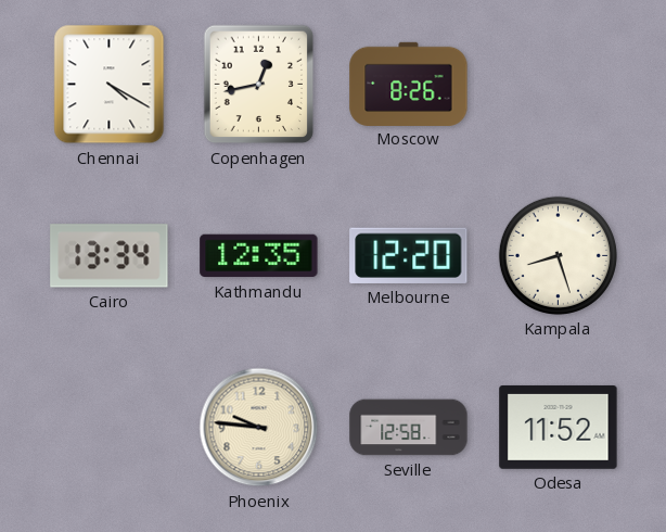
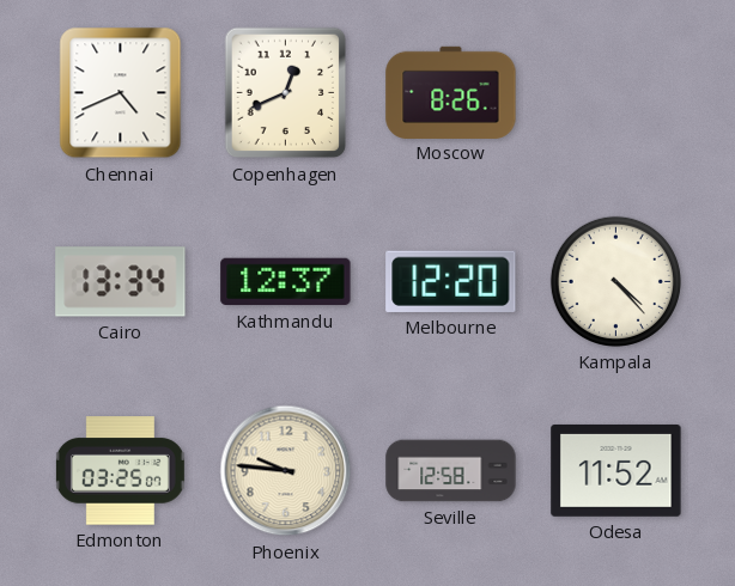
Chennai: 4:20 -> 4:41 (121, 93)
Copenhagen: 12:43 -> 12:41 (286, 93)
Kathmandu: 12:35 -> 12:37 (286, 282)
Kampala: 8:27 -> 4:23 (615, 281)
Edmonton: none -> 03:25 (120, 471)
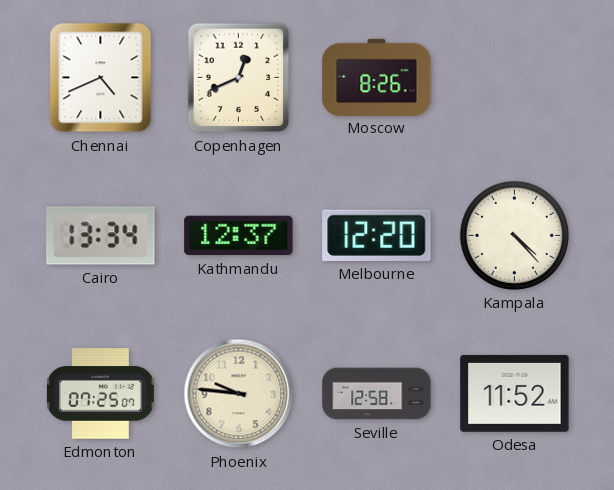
Edmonton: 03:25 -> 07:25 (100, 394)
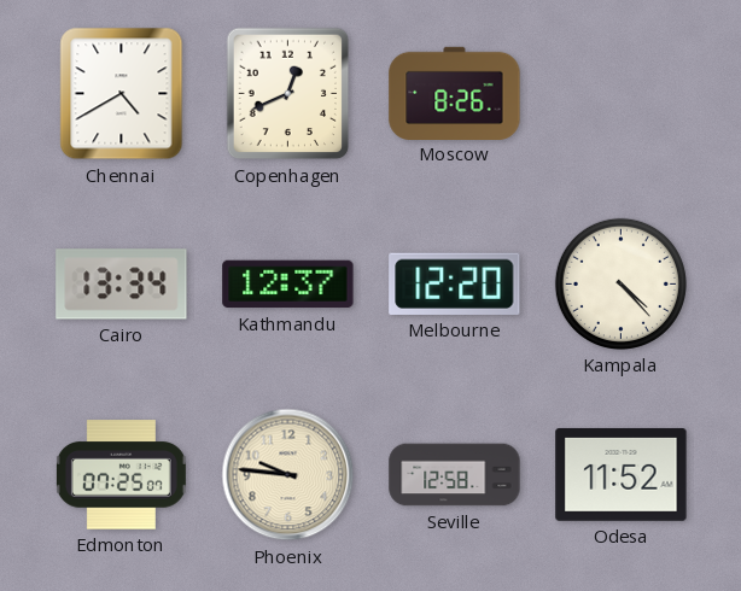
Chennai: 4:41 -> 4:40 (122, 94)
